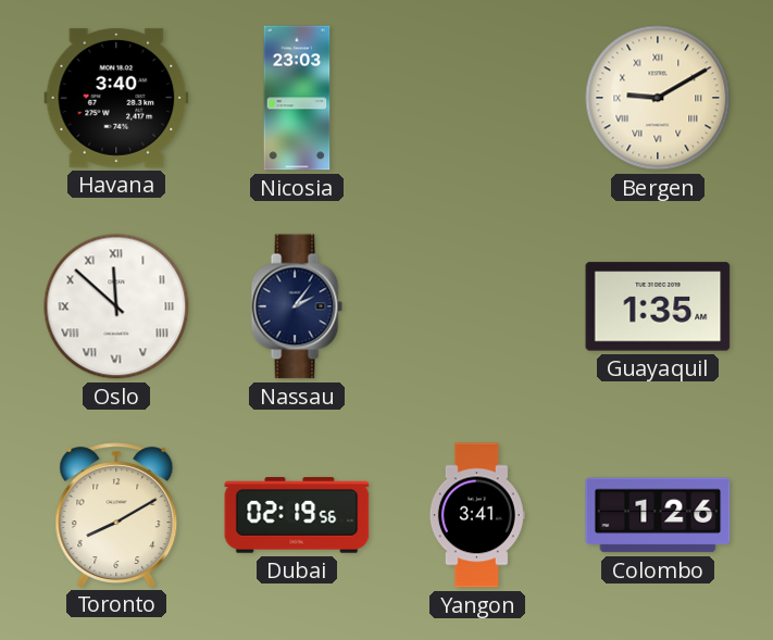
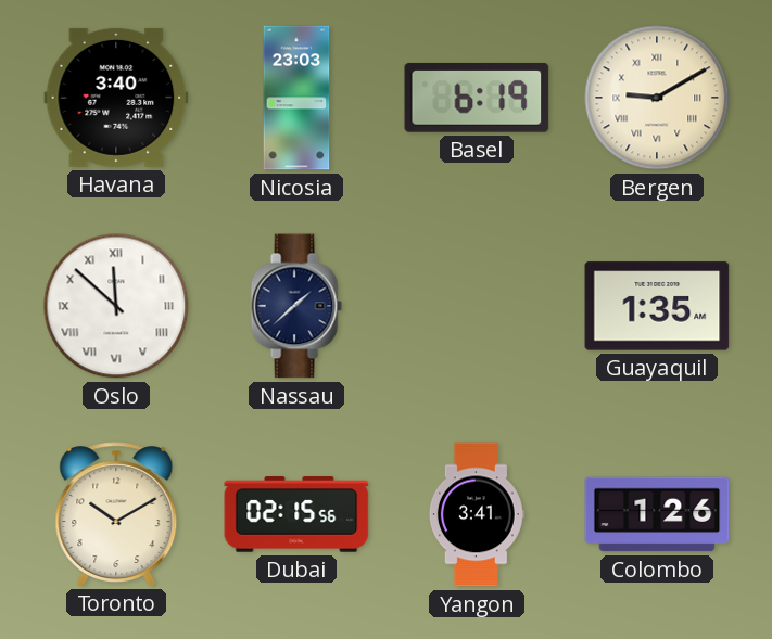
Basel: none -> 6:19 (477, 98)
Nassau: 2:06 -> 1:38 (296, 306)
Toronto: 8:10 -> 10:10 (116, 514)
Dubai: 02:19 -> 02:15 (296, 514)
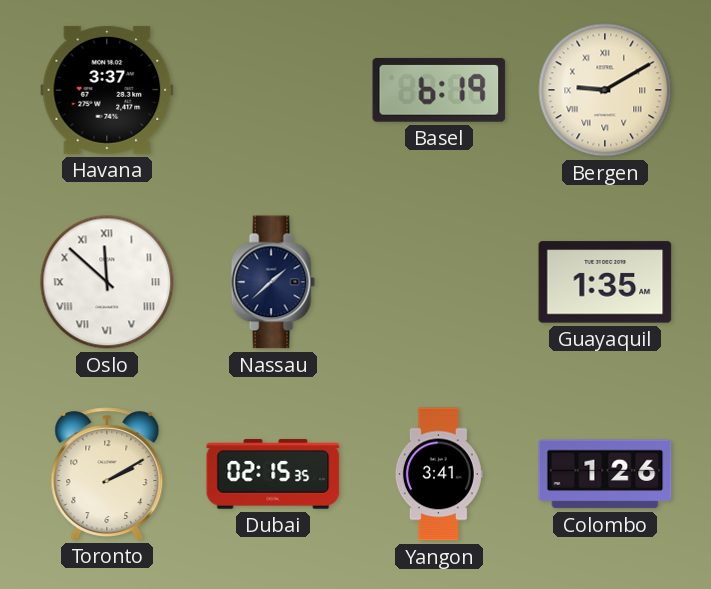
Havana: 3:40 -> 3:37 (107, 90)
Nicosia: 23:03 -> none (296, 98)
Toronto: 10:10 -> 2:10 (107, 474)
Dubai: 02:15:56 -> 02:15:35 (273, 474)
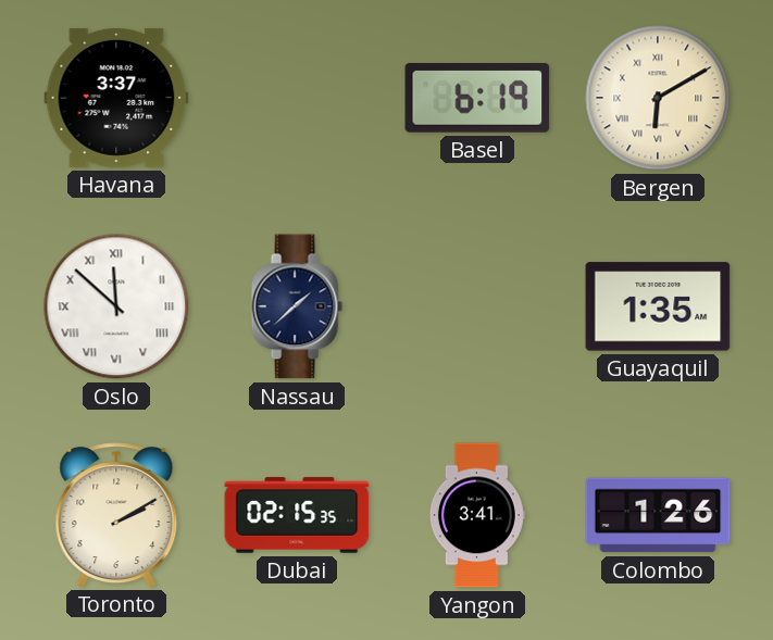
Bergen: 9:10 -> 6:10 (658, 98)
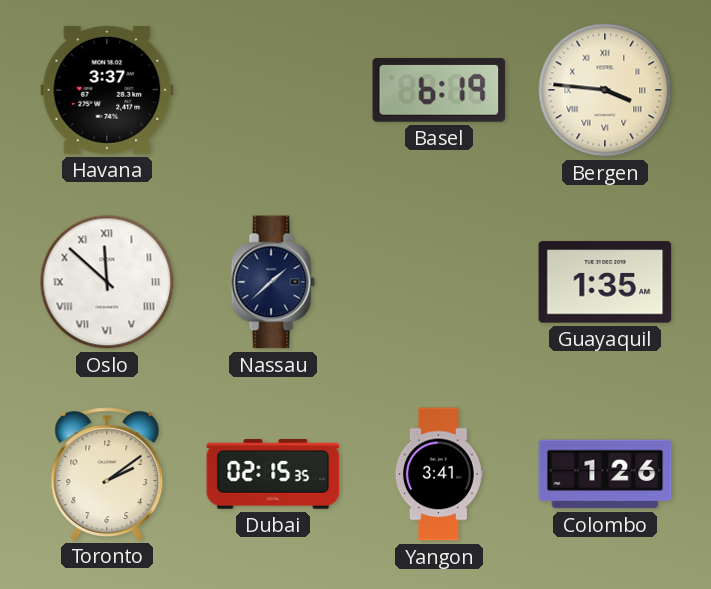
Bergen: 6:10 -> 3:46 (605, 90)
Toronto: 2:10 -> 2:09 (107, 474)
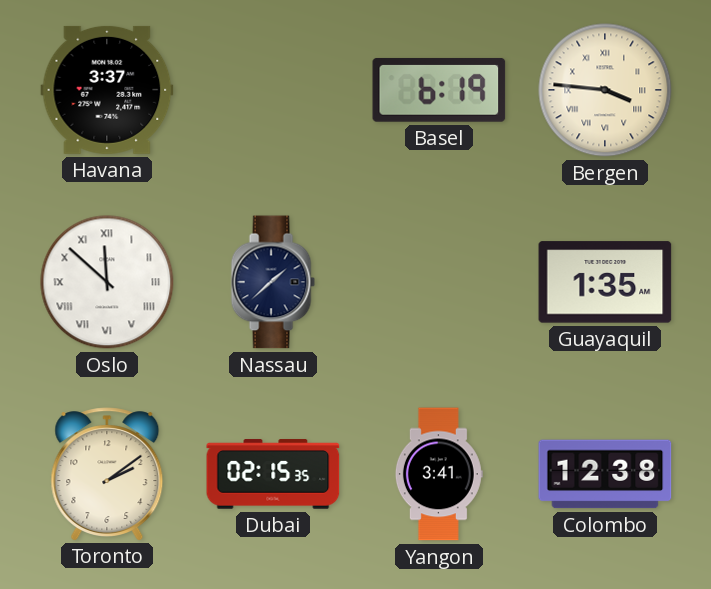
Colombo: 1:26 -> 12:38 (605, 474)
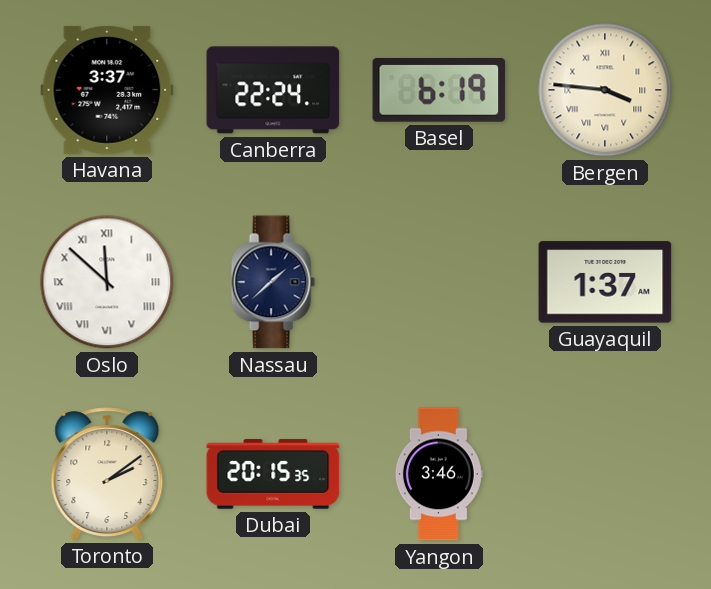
Canberra: none -> 22:24 (273, 90)
Guayaquil: 1:35 -> 1:37 (605, 282)
Dubai: 02:15 -> 20:15 (273, 474)
Yangon: 3:41 -> 3:46 (439, 474)
Colombo: 12:38 -> none (605, 474)
